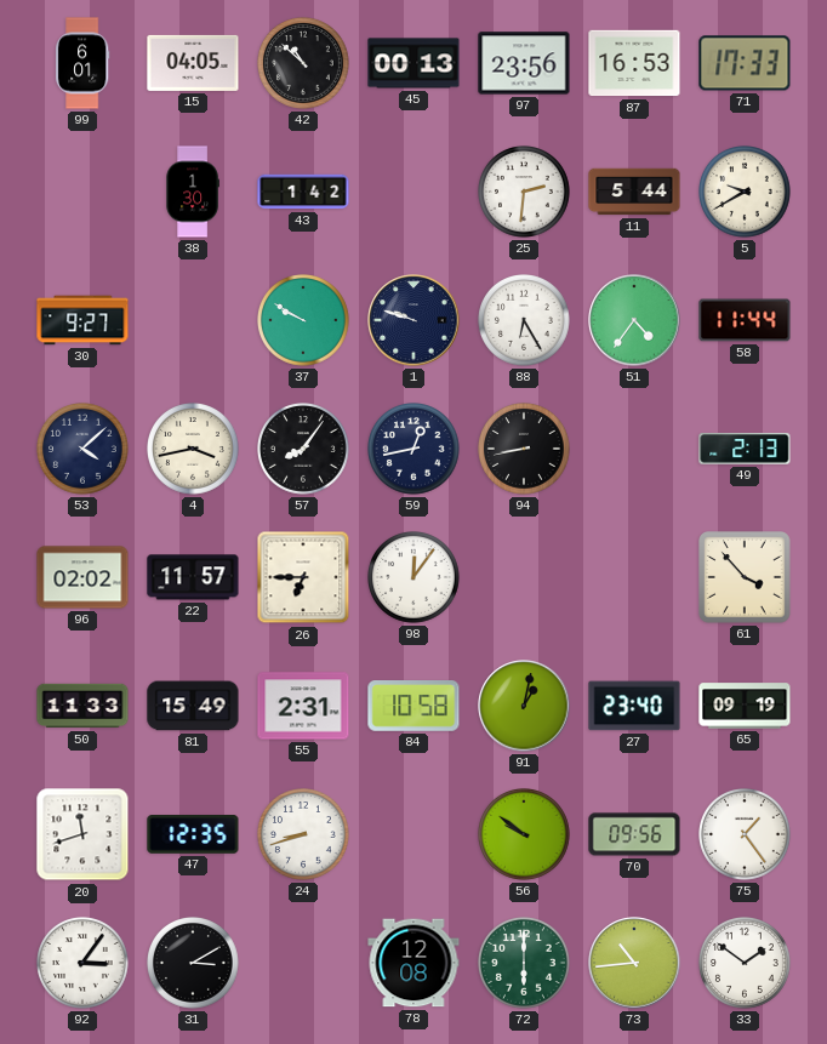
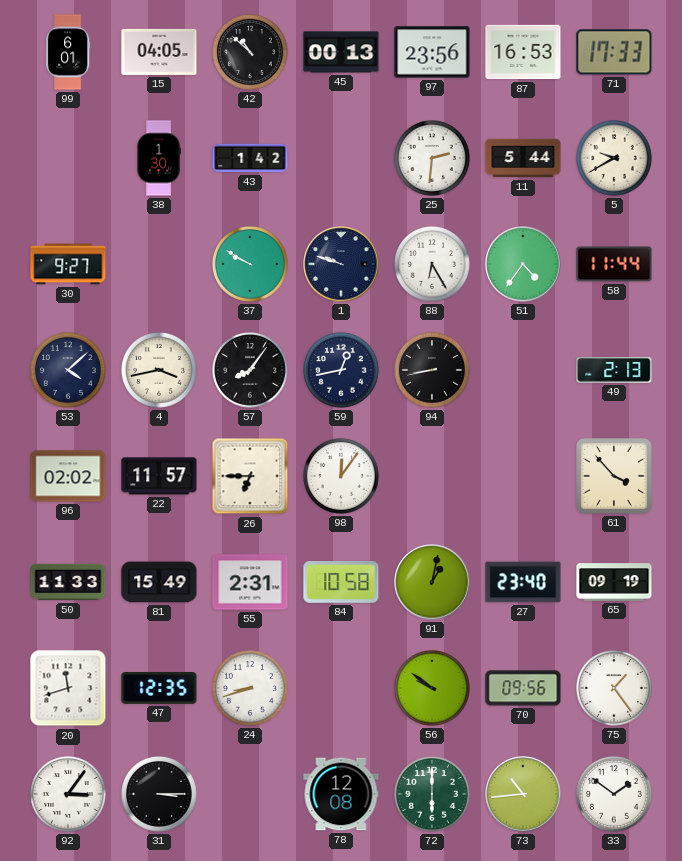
31: 3:10 -> 3:15 (160, 795)
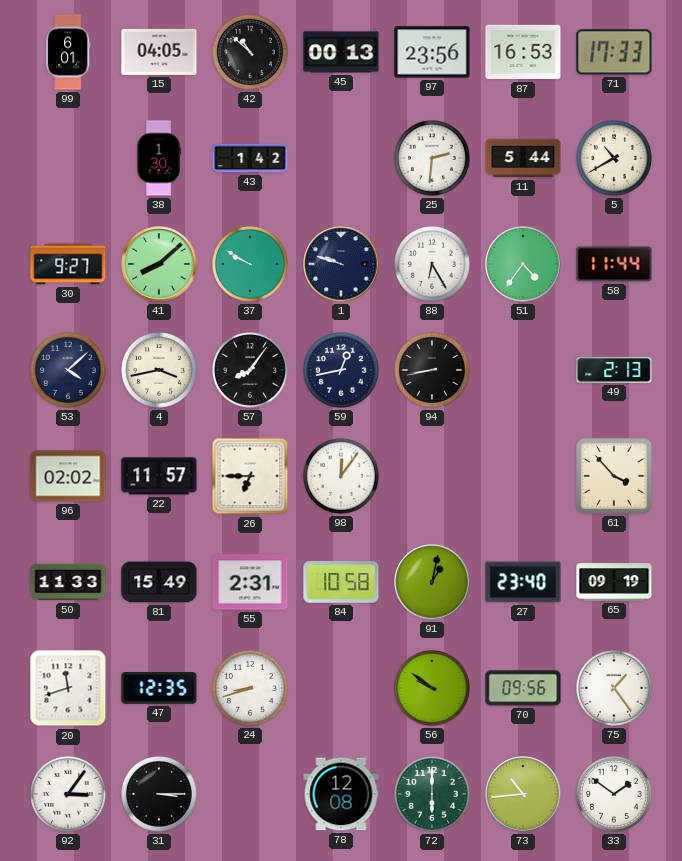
5: 9:40 -> 10:40 (615, 159)
41: none -> 8:08 (159, 264)
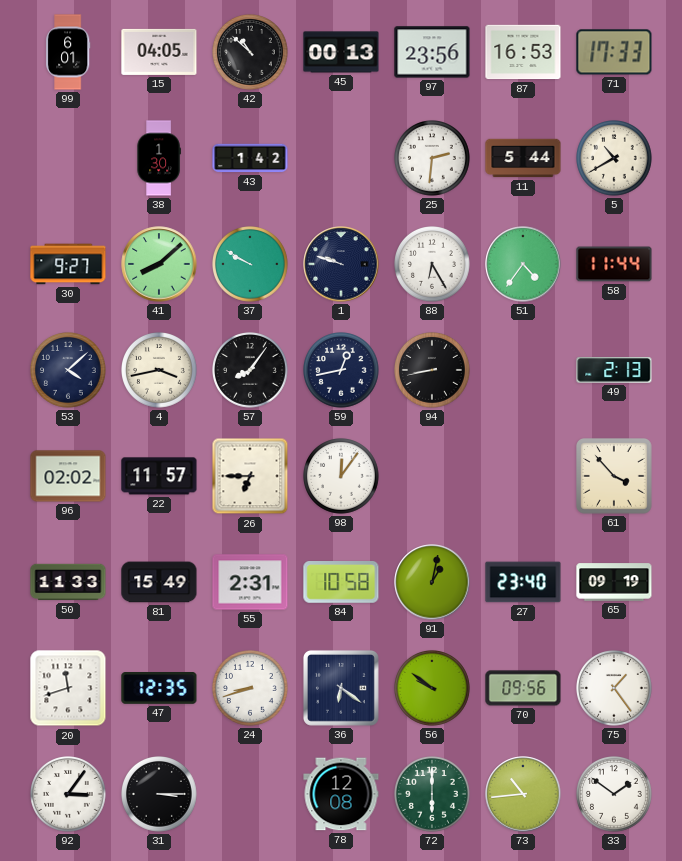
36: none -> 6:21 (341, 688)
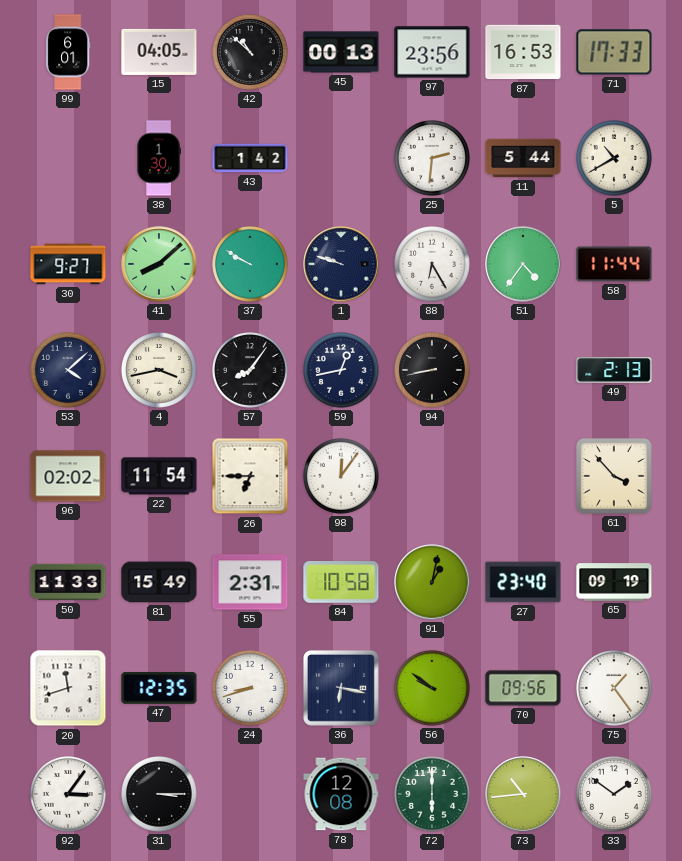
22: 11:57 -> 11:54 (159, 476)
36: 6:21 -> 6:17 (341, 688)
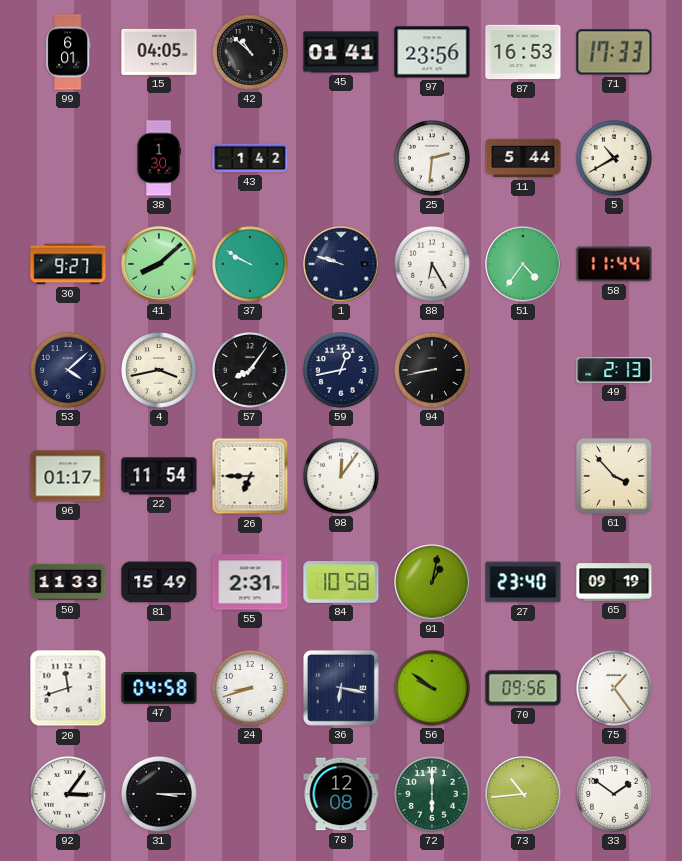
45: 00:13 -> 01:41 (341, 52)
96: 02:02 -> 01:17 (68, 476)
47: 12:35 -> 04:58 (159, 689)
